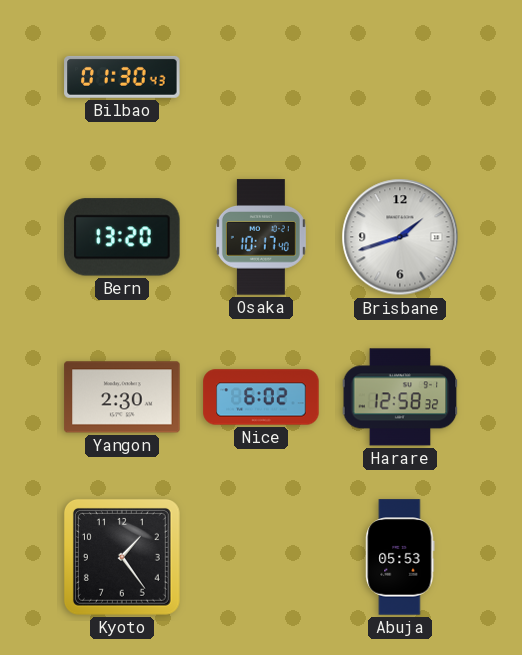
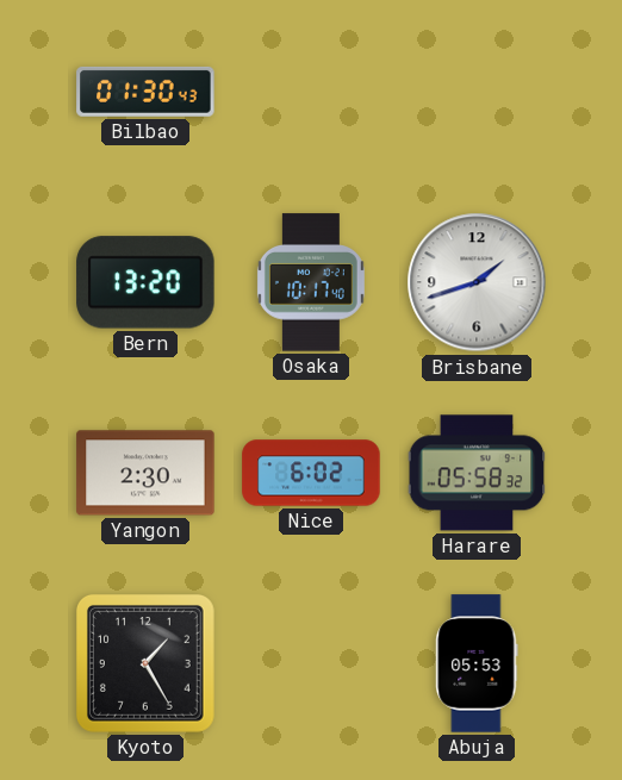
Harare: 12:58 -> 05:58 (477, 473)
Kyoto: 1:24 -> 1:25 (145, 663)
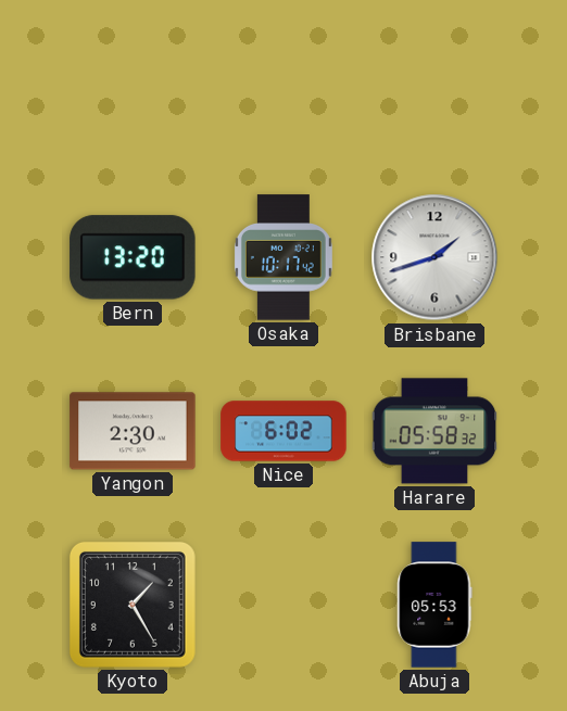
Bilbao: 01:30 -> none (145, 92)
Osaka: 10:17:40 -> 10:17:42 (283, 257)
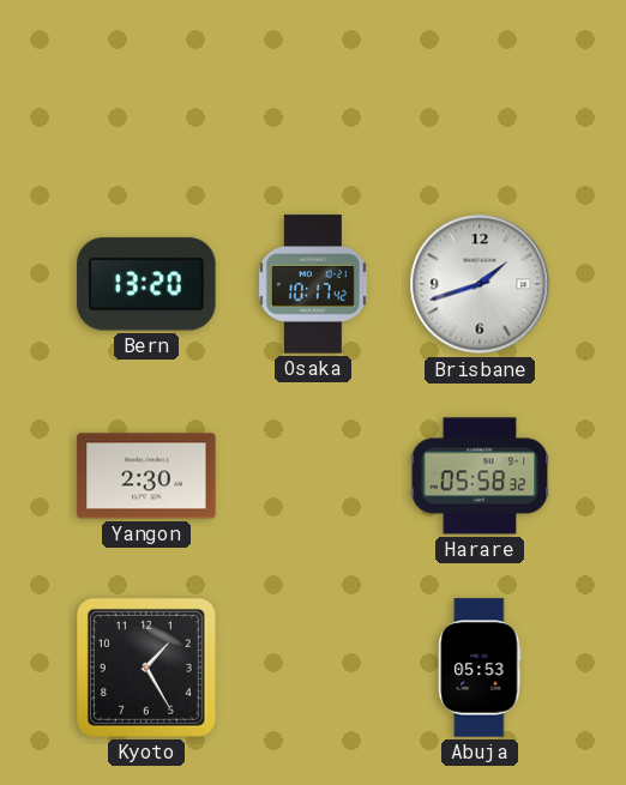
Nice: 6:02 -> none (283, 431)
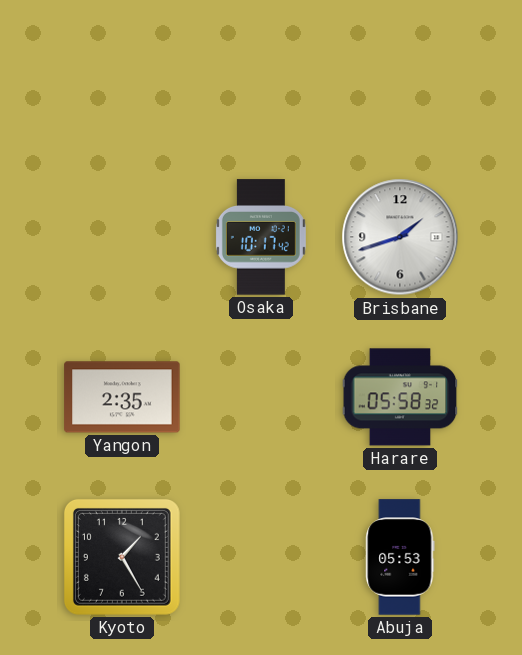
Bern: 13:20 -> none (146, 284)
Yangon: 2:30 -> 2:35 (122, 397)
